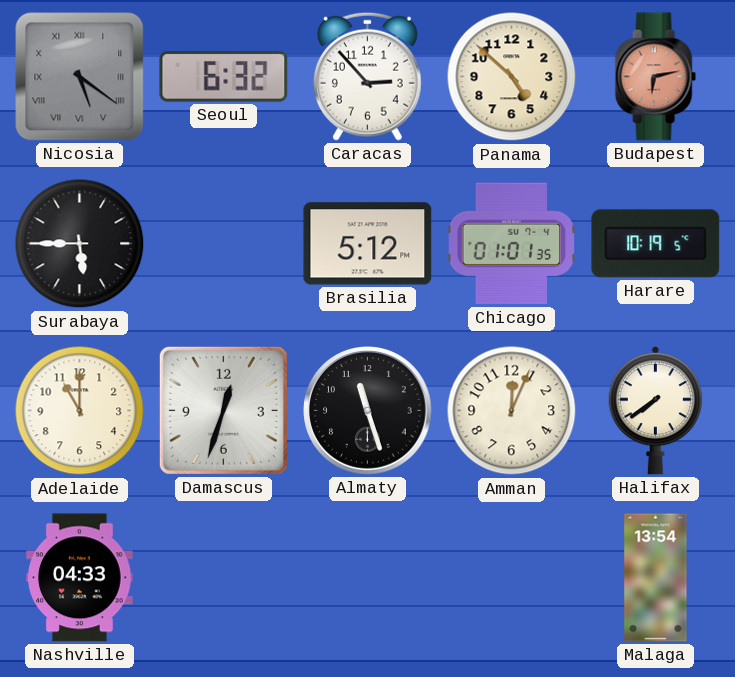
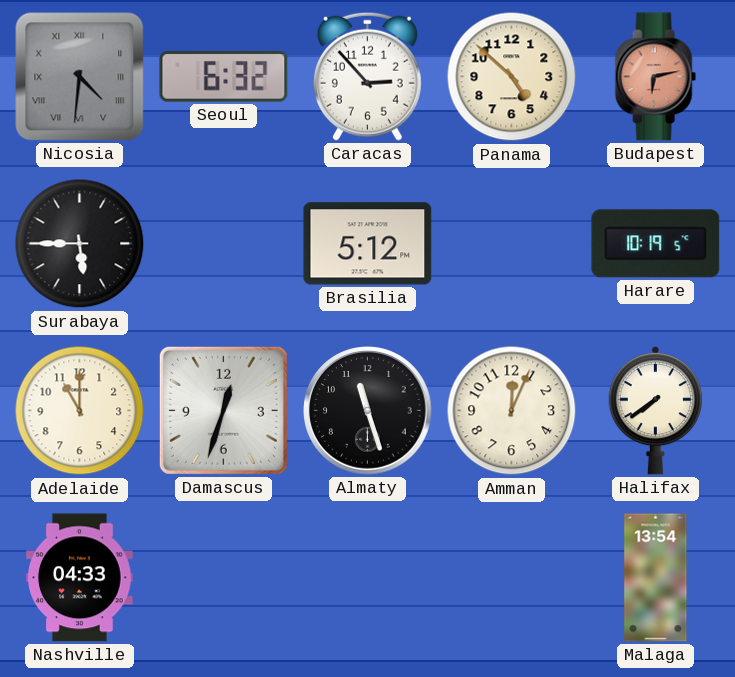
Nicosia: 5:21 -> 4:31 (80, 77)
Chicago: 01:01 -> none (512, 244)
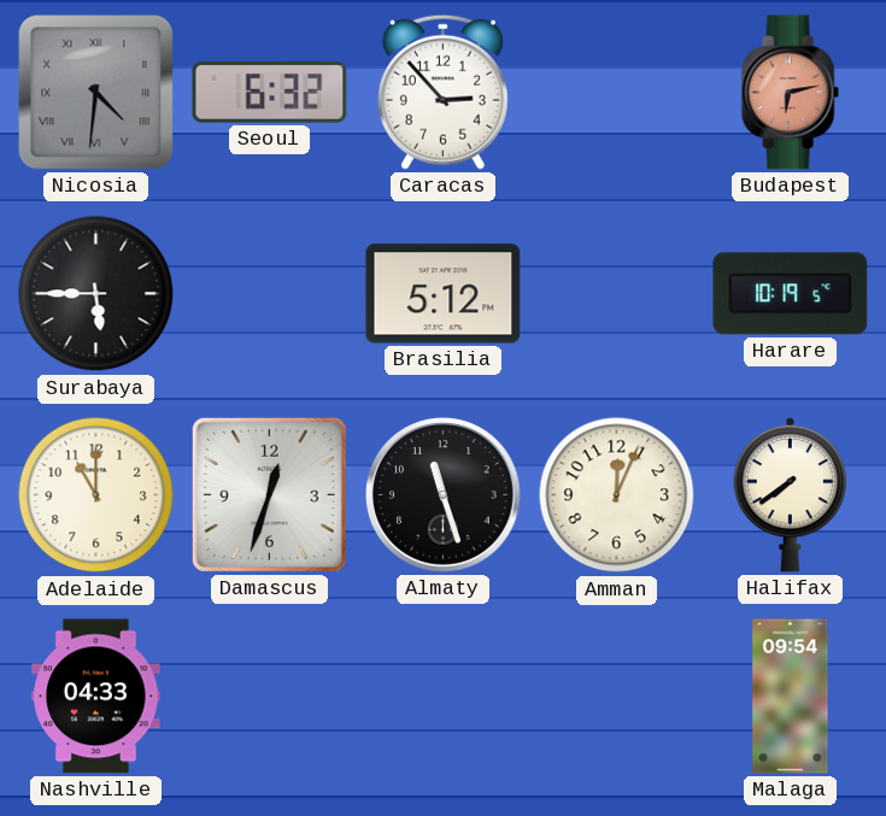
Panama: 4:52 -> none (512, 77)
Malaga: 13:54 -> 09:54 (791, 697)
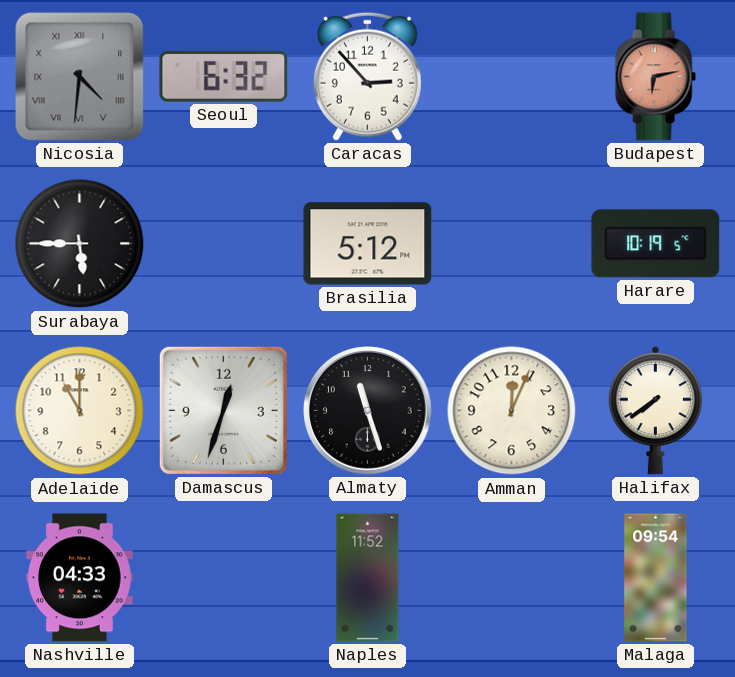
Naples: none -> 11:52 (368, 578)
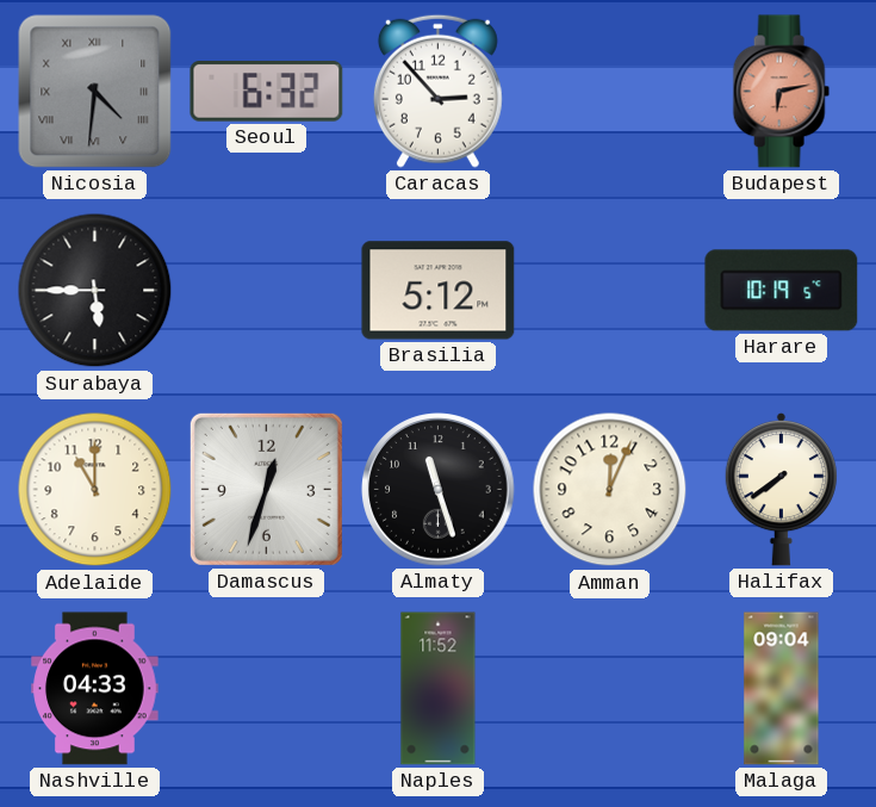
Malaga: 09:54 -> 09:04 (782, 689)
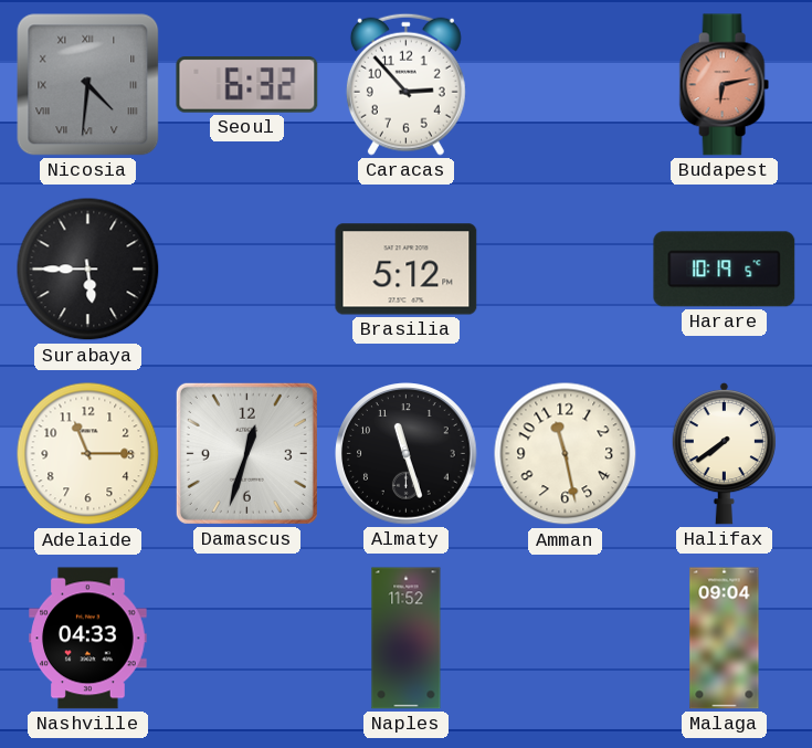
Adelaide: 11:00 -> 11:15 (88, 454)
Amman: 12:04 -> 11:28 (566, 454)
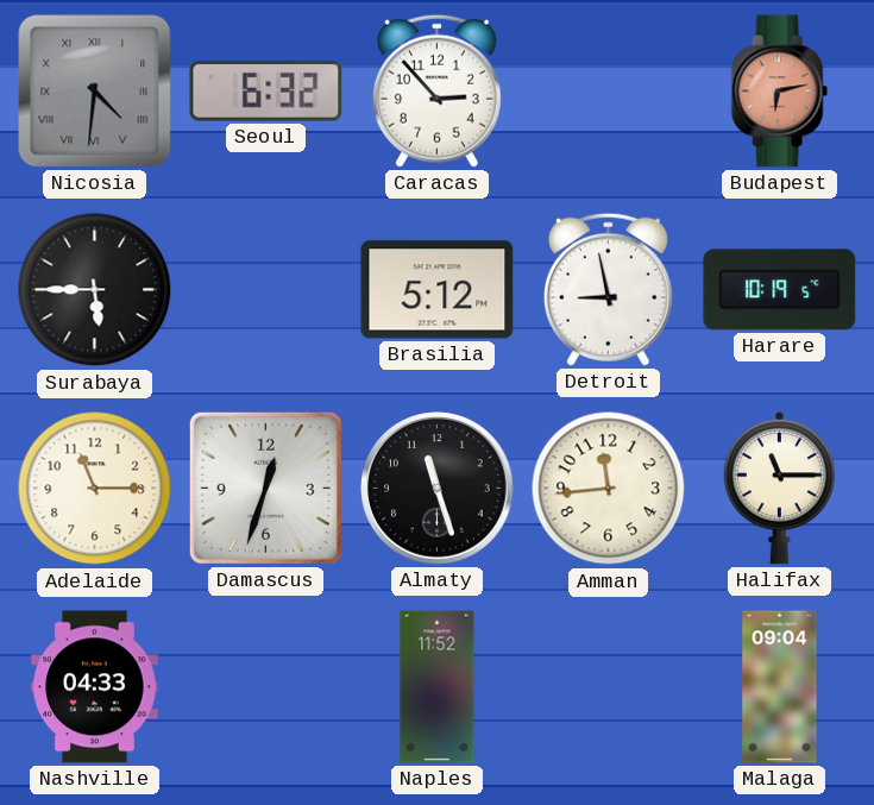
Detroit: none -> 8:58 (608, 289)
Amman: 11:28 -> 11:44 (609, 489)
Halifax: 7:39 -> 11:15 (779, 488)
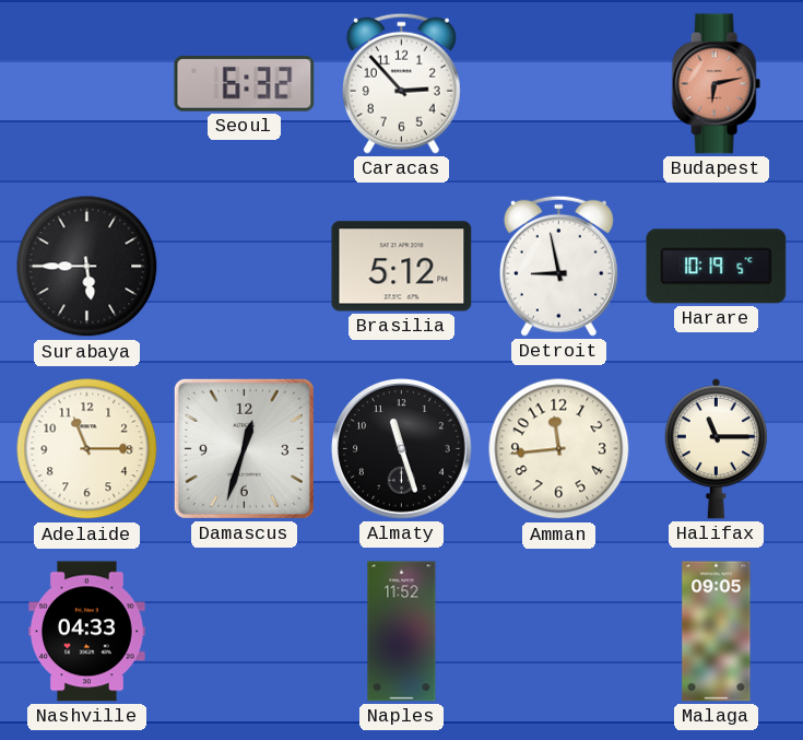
Nicosia: 4:31 -> none (95, 92)
Malaga: 09:04 -> 09:05 (717, 632)
